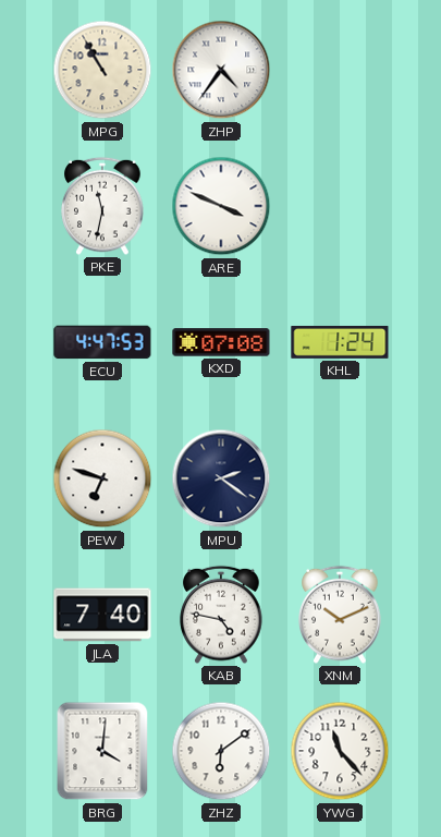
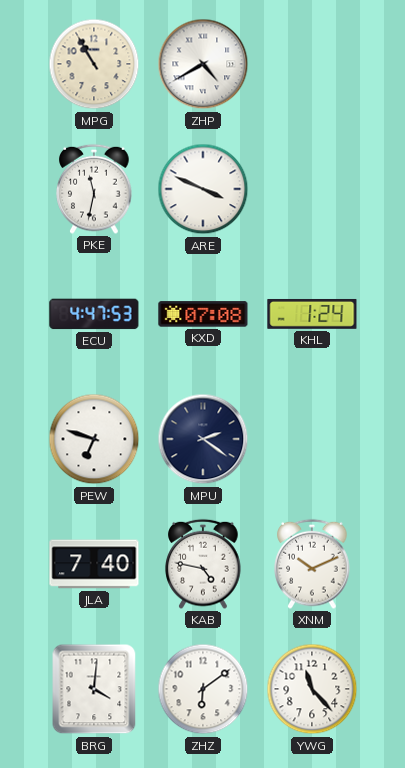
ZHP: 4:36 -> 4:40 (203, 64)
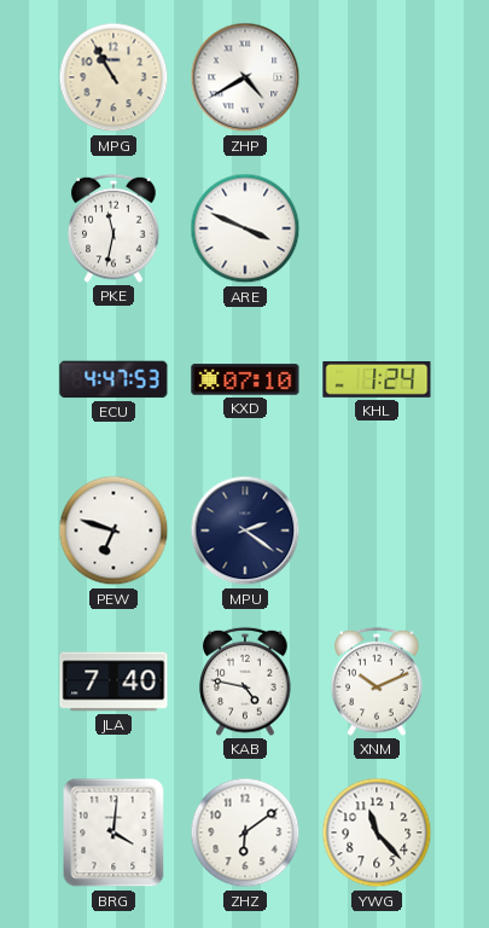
KXD: 07:08 -> 07:10 (245, 379)
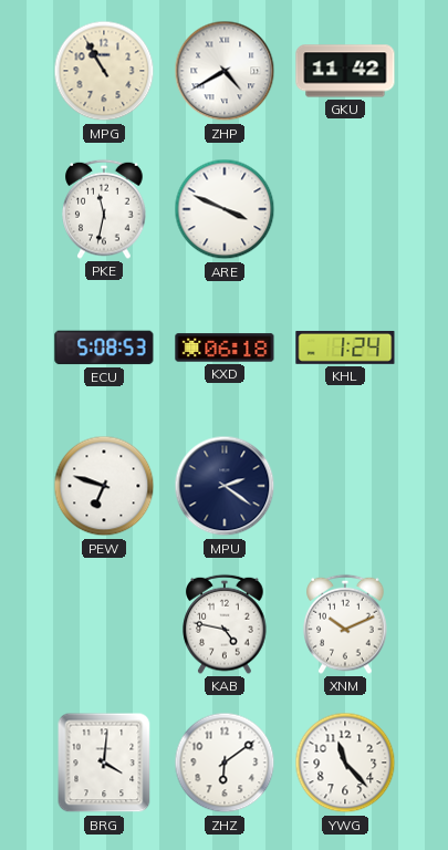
GKU: none -> 11:42 (345, 71)
ECU: 4:47 -> 5:08 (104, 348)
KXD: 07:10 -> 06:18 (225, 348)
JLA: 7:40 -> none (113, 681)
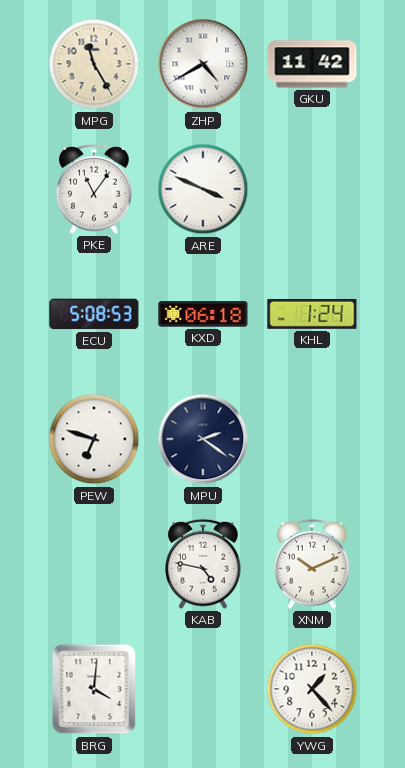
MPG: 10:55 -> 11:25 (94, 64)
PKE: 11:32 -> 11:06 (94, 189)
ZHZ: 6:09 -> none (225, 763)
YWG: 11:23 -> 1:23 (312, 689)
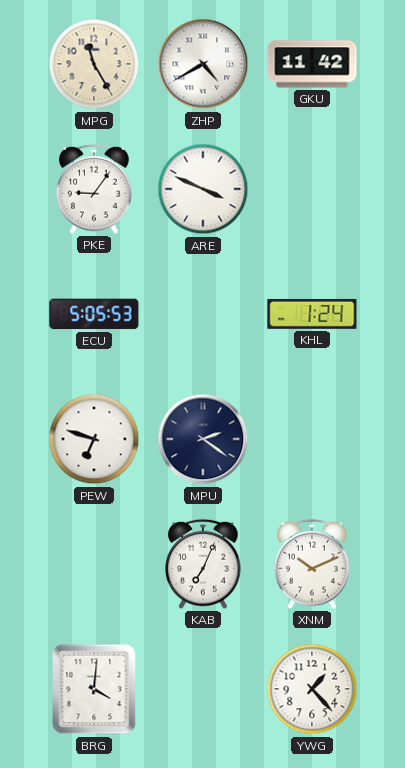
PKE: 11:06 -> 9:06 (94, 189)
ECU: 5:08 -> 5:05 (94, 314)
KXD: 06:18 -> none (203, 314)
KAB: 4:47 -> 7:04 (203, 564)
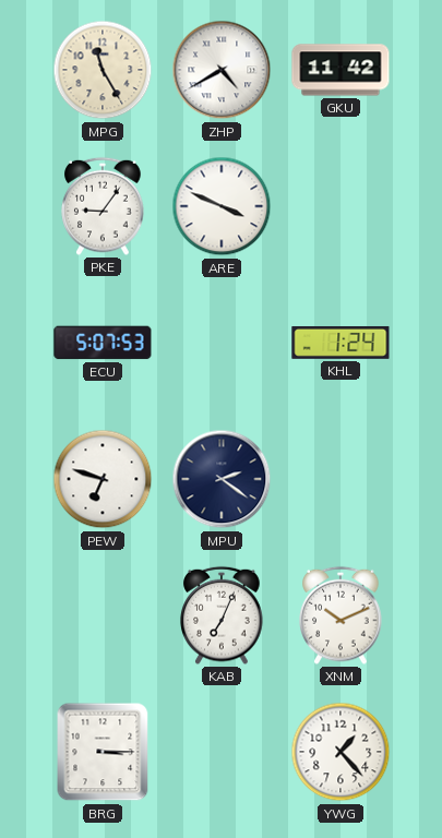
ECU: 5:05 -> 5:07 (103, 343)
BRG: 4:01 -> 3:15 (103, 752)
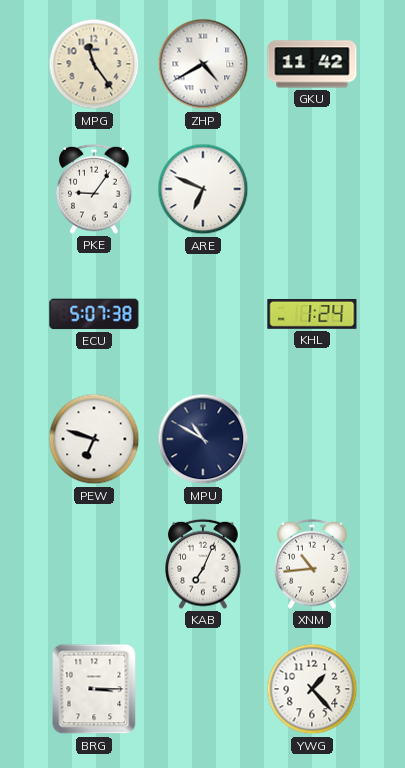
MPG: 11:25 -> 11:24 (94, 64)
ARE: 3:49 -> 6:49 (203, 189)
ECU: 5:07:53 -> 5:07:38 (94, 314)
MPU: 2:21 -> 10:50 (203, 439)
XNM: 10:11 -> 10:44 (312, 564)
